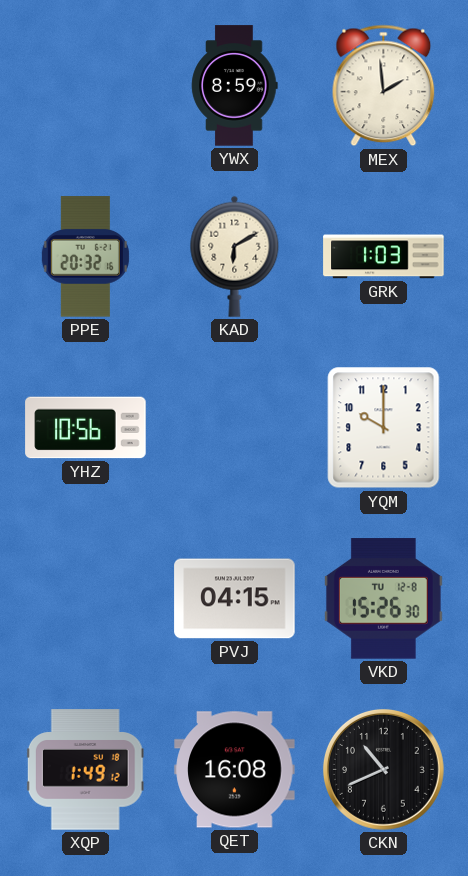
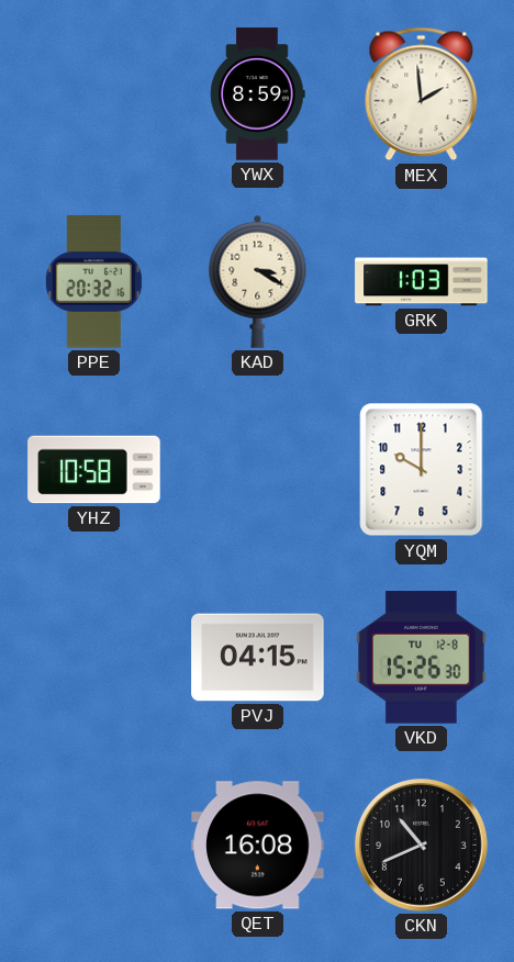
KAD: 6:10 -> 3:20 (258, 281)
YHZ: 10:56 -> 10:58 (94, 470)
XQP: 1:49 -> none (85, 770)
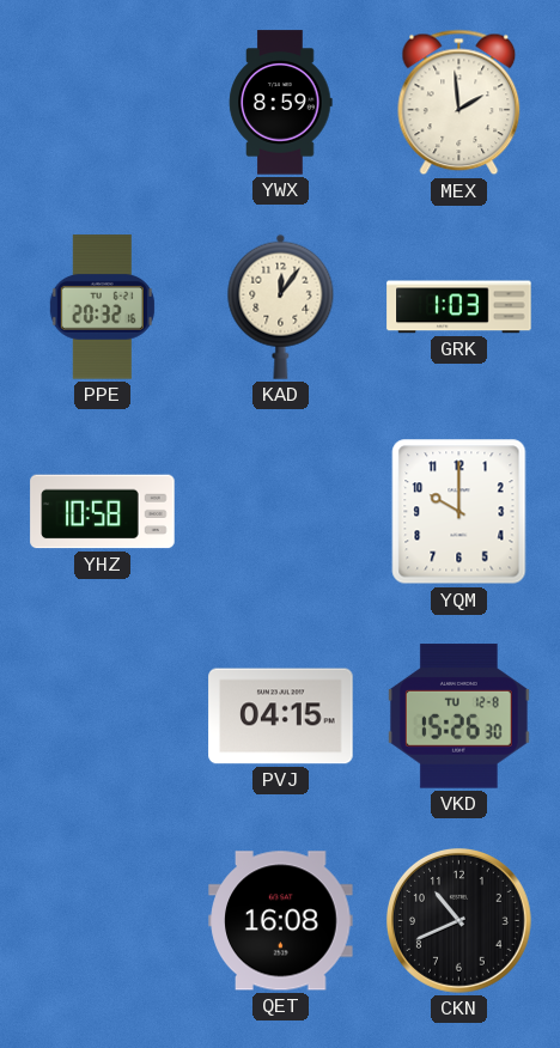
KAD: 3:20 -> 12:06 (281, 306)
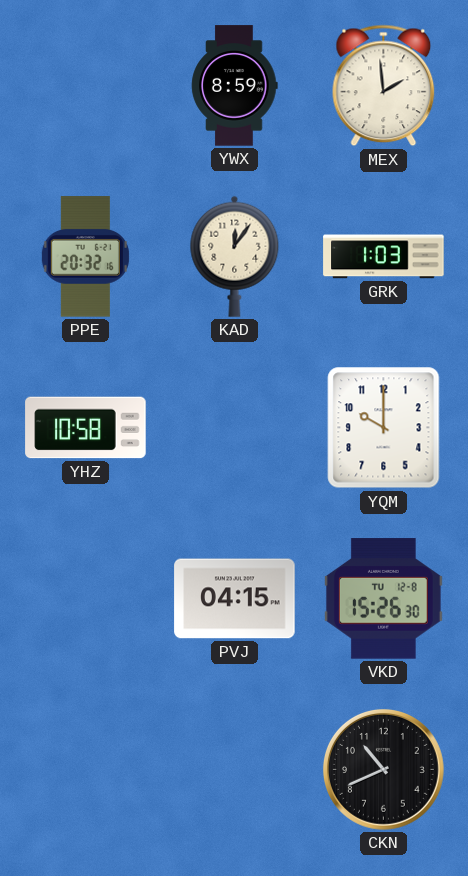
QET: 16:08 -> none (281, 921)
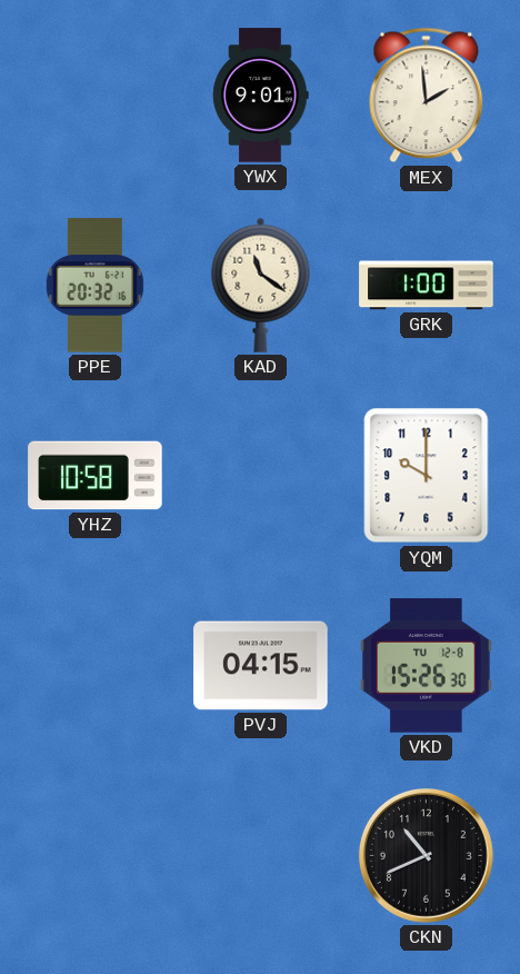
YWX: 8:59 -> 9:01 (261, 96)
KAD: 12:06 -> 11:21 (261, 285)
GRK: 1:03 -> 1:00 (427, 286)
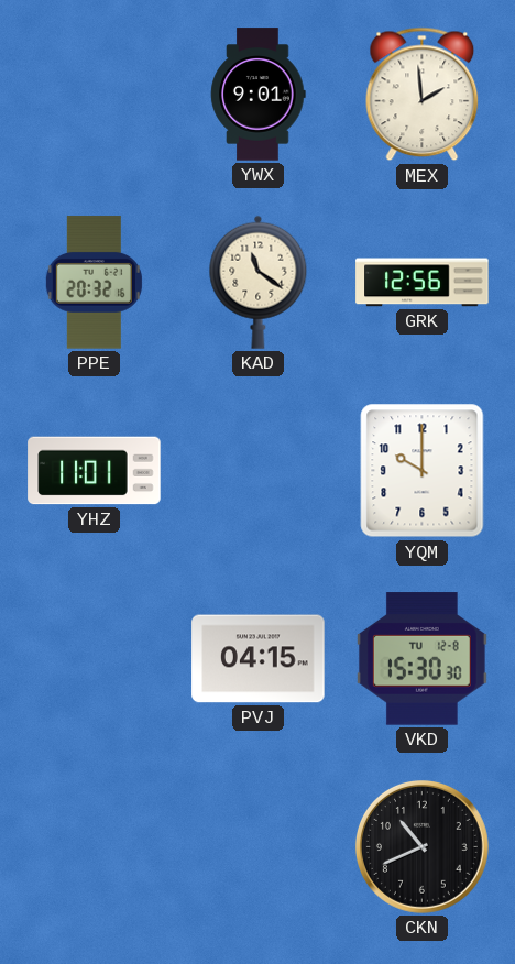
GRK: 1:00 -> 12:56 (423, 283)
YHZ: 10:58 -> 11:01 (95, 471)
VKD: 15:26 -> 15:30 (421, 659)
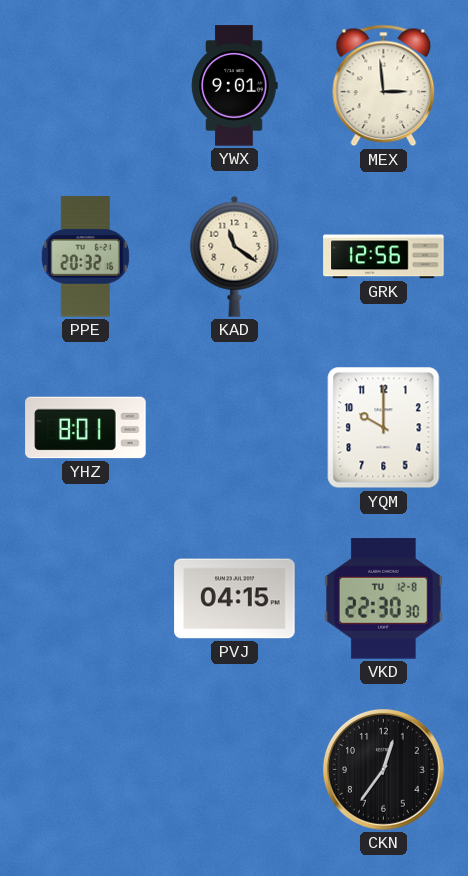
MEX: 1:59 -> 2:59 (384, 86)
YHZ: 11:01 -> 8:01 (86, 428)
VKD: 15:30 -> 22:30 (383, 599)
CKN: 10:41 -> 12:36 (383, 769)
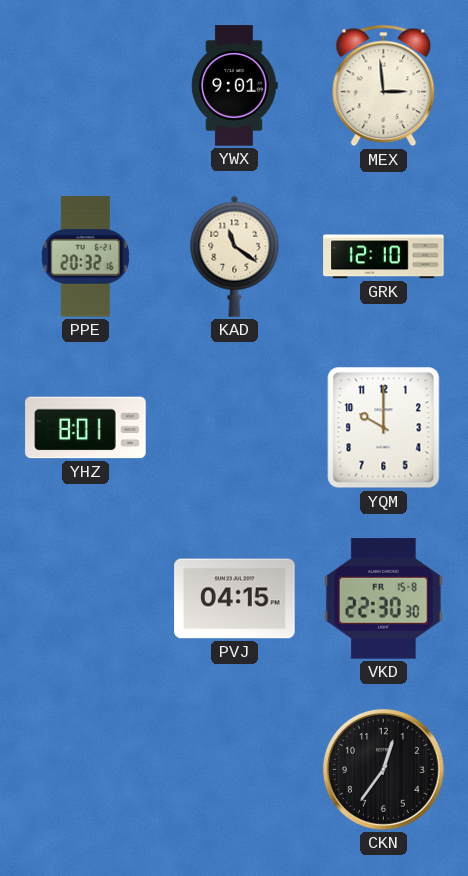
GRK: 12:56 -> 12:10 (384, 257)
VKD date: TU 12-8 -> FR 15-8 (383, 599)
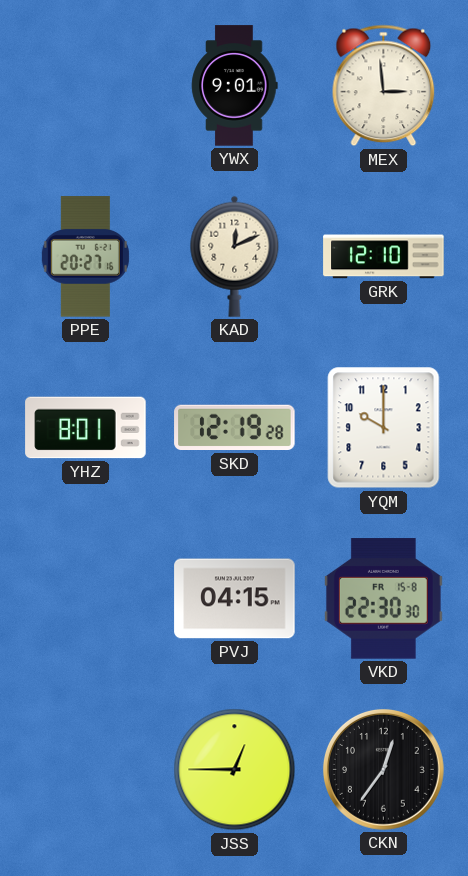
PPE: 20:32 -> 20:27 (85, 257)
KAD: 11:21 -> 12:11 (235, 256)
SKD: none -> 12:19 (235, 428)
JSS: none -> 12:45 (235, 770)
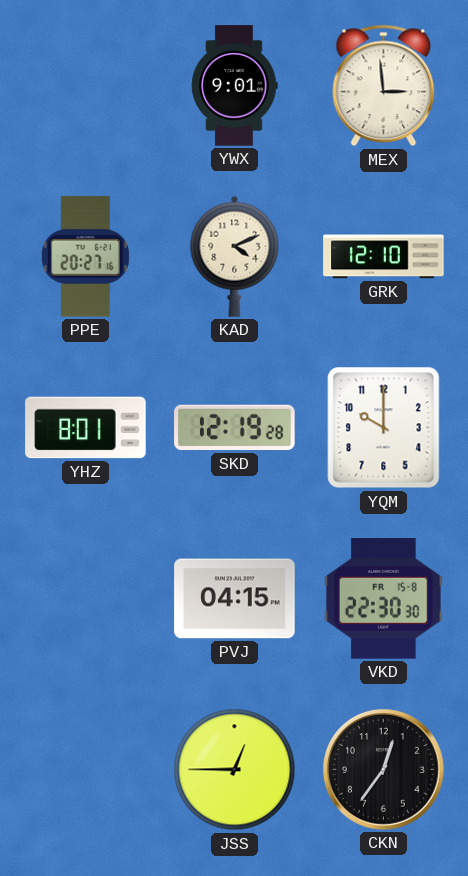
KAD: 12:11 -> 4:11 (235, 256)
